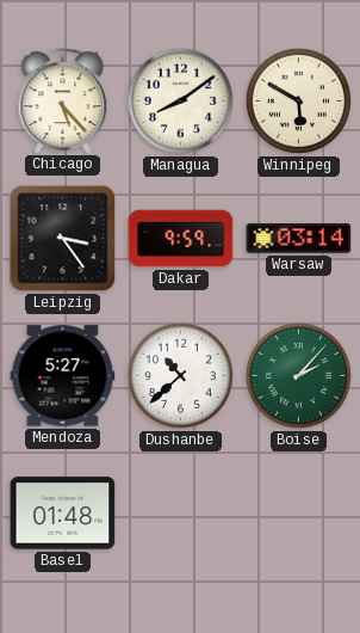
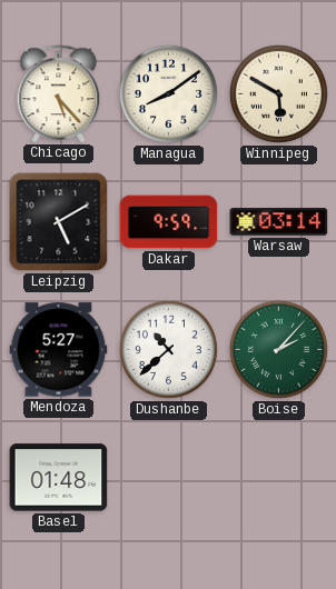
Leipzig: 3:24 -> 5:10 (59, 222)
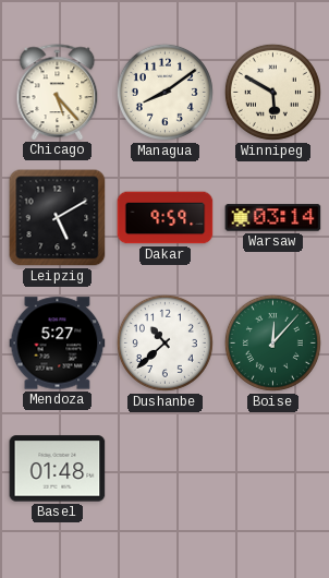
Boise: 2:07 -> 12:07 (272, 342)
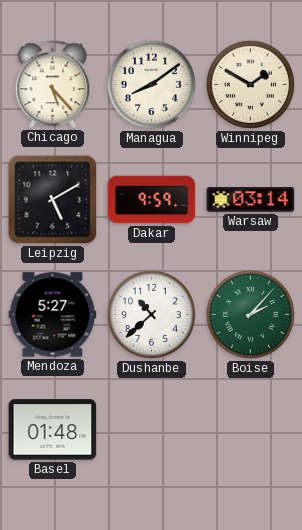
Winnipeg: 5:50 -> 1:50 (250, 84)
Boise: 12:07 -> 2:07 (250, 314)
